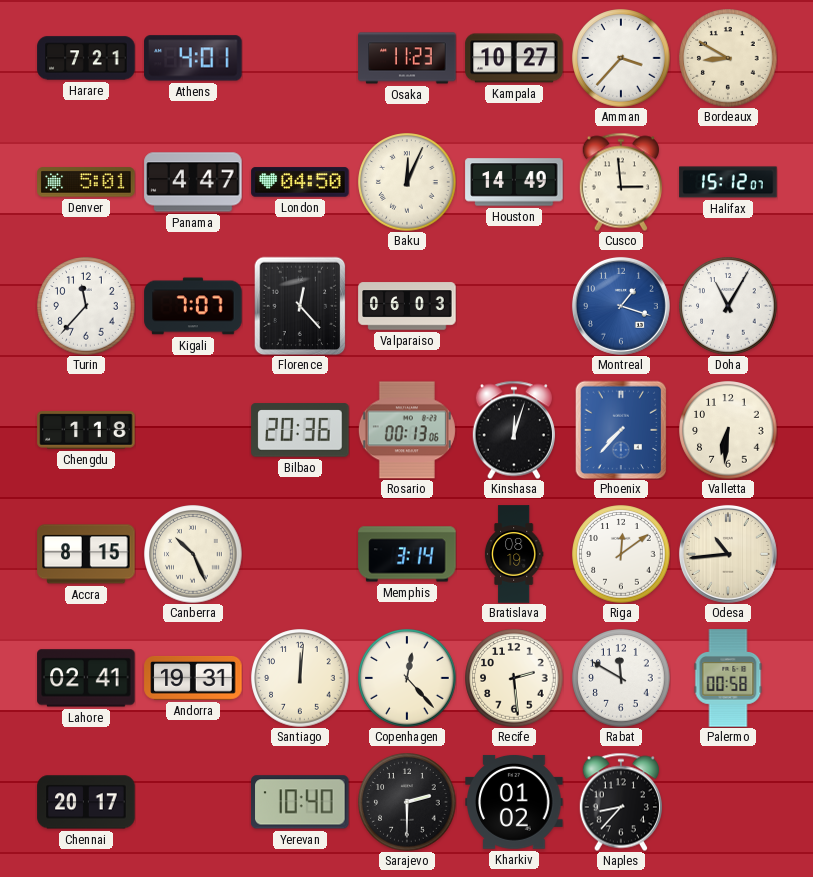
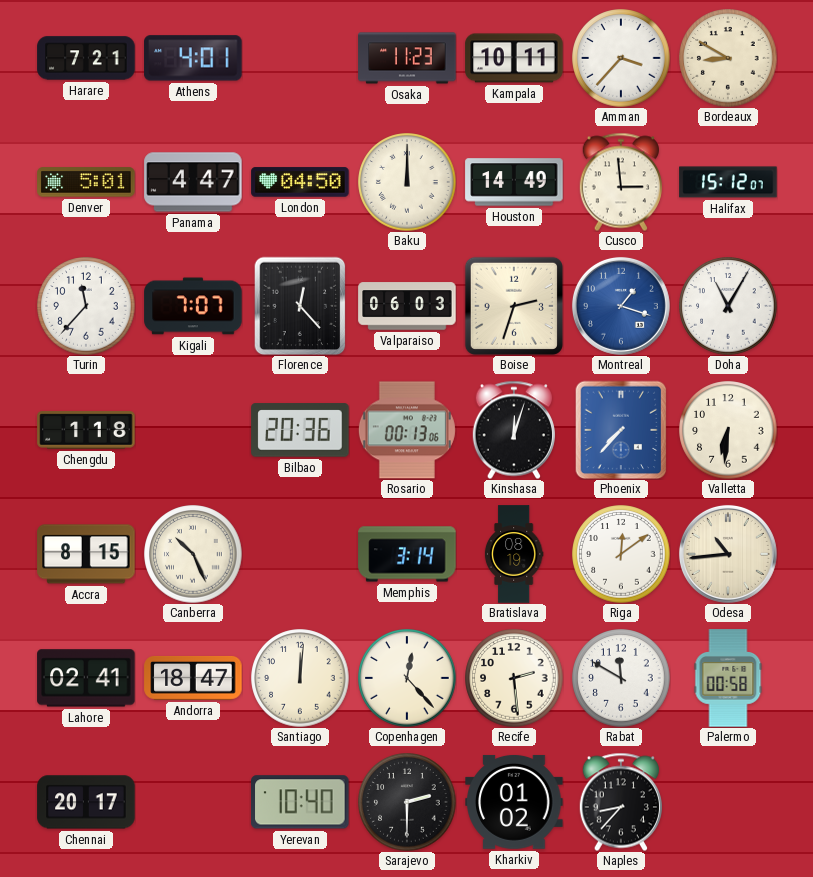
Kampala: 10:27 -> 10:11 (514, 58)
Baku: 12:04 -> 12:00 (407, 182)
Boise: none -> 2:33 (514, 306)
Andorra: 19:31 -> 18:47 (193, 678)
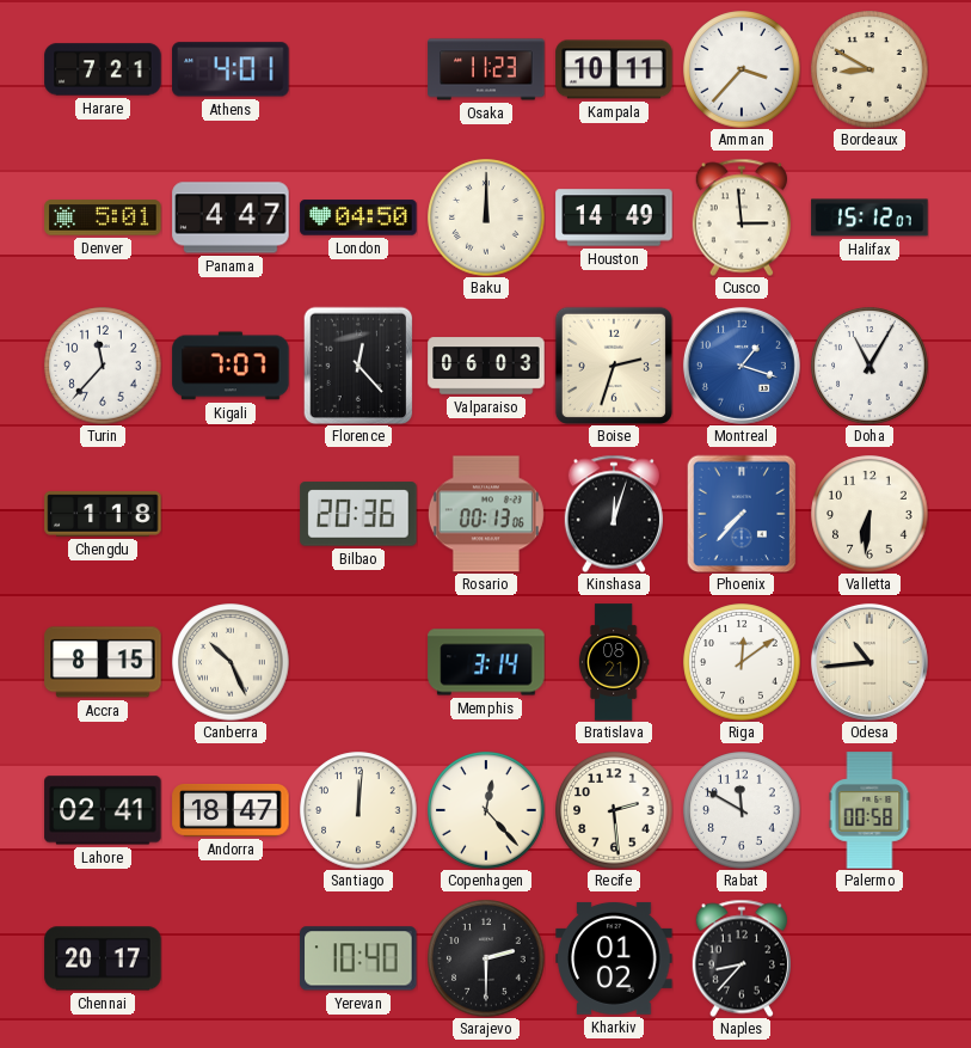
Bratislava: 08:19 -> 08:21 (614, 662)
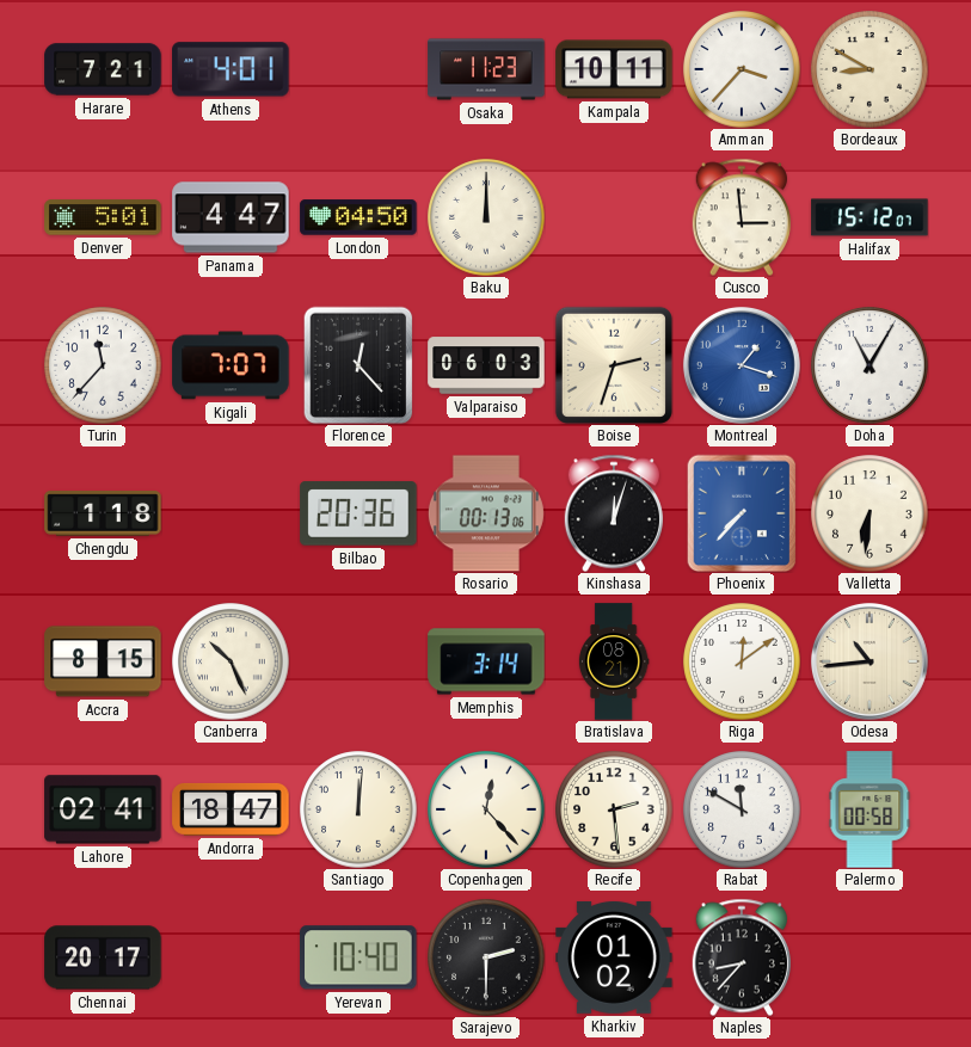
Houston: 14:49 -> none (614, 217)
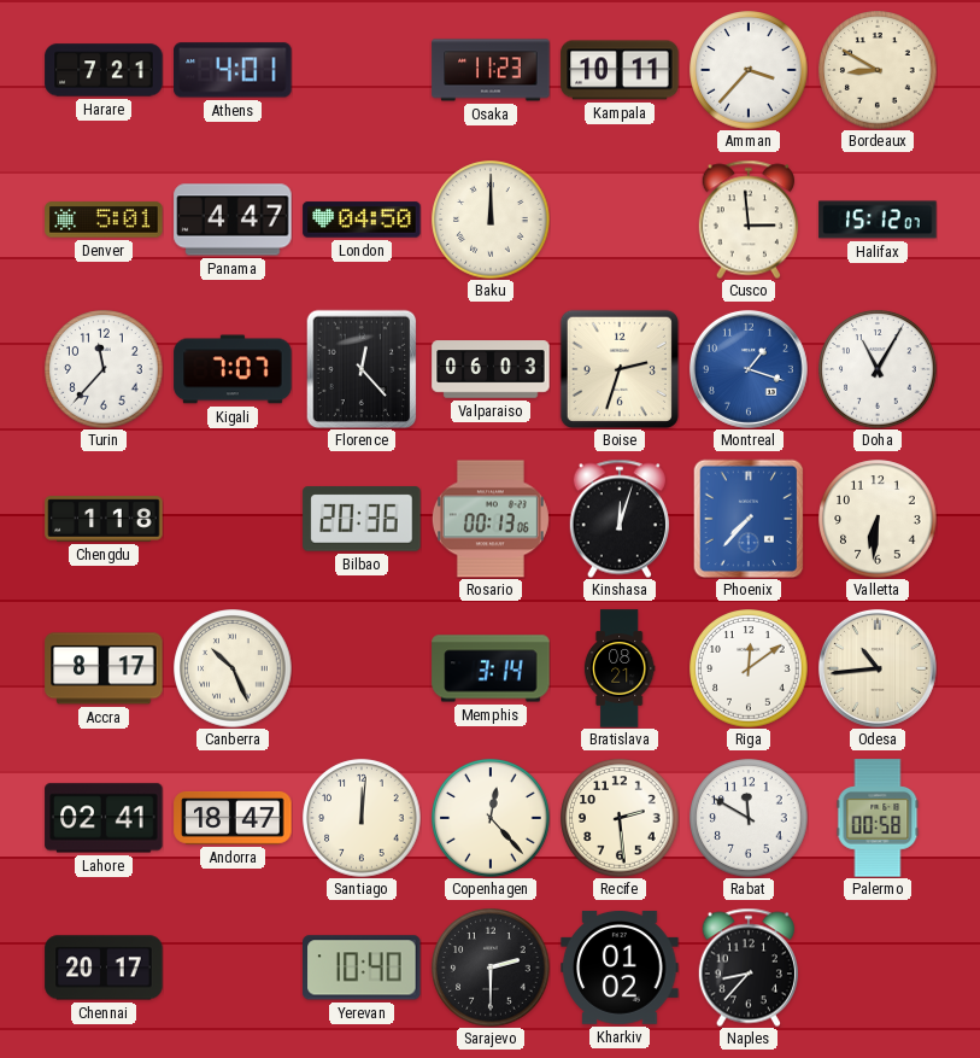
Accra: 8:15 -> 8:17 (104, 668)
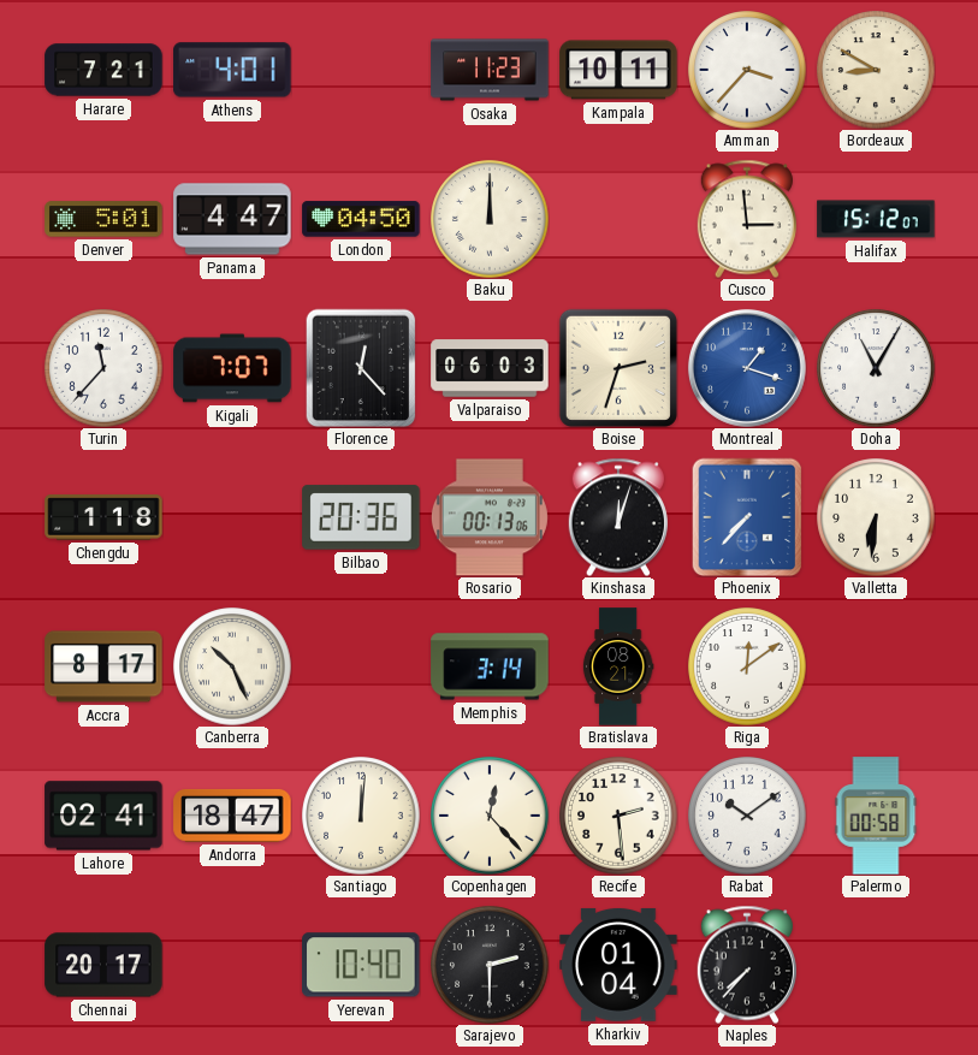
Odesa: 10:44 -> none (878, 668)
Rabat: 11:50 -> 10:09 (747, 816)
Kharkiv: 01:02 -> 01:04 (618, 965)
Naples: 8:37 -> 7:37 (747, 965)
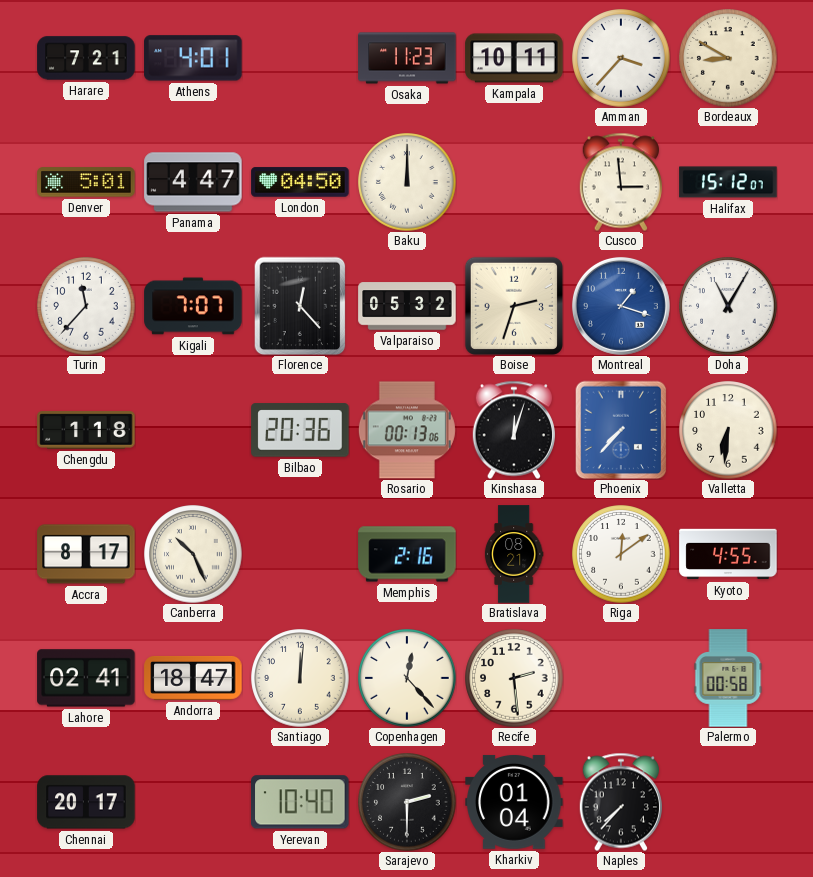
Valparaiso: 06:03 -> 05:32 (407, 306)
Memphis: 3:14 -> 2:16 (407, 554)
Kyoto: none -> 4:55 (728, 554)
Rabat: 10:09 -> none (747, 816)
